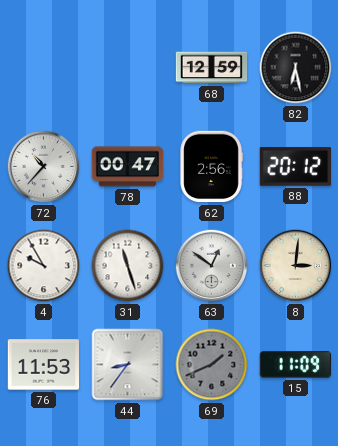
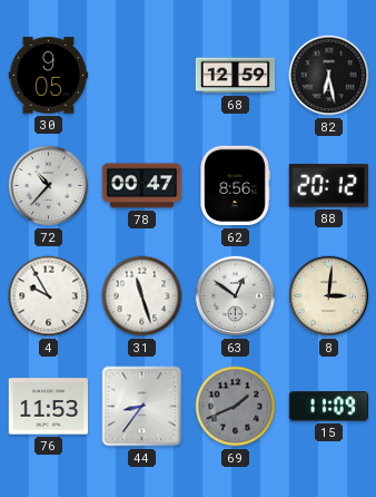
30: none -> 9:05 (49, 76)
62: 2:56 -> 8:56 (235, 186)
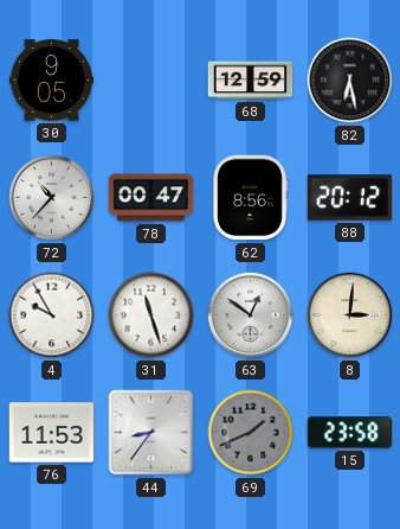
15: 11:09 -> 23:58 (349, 433)
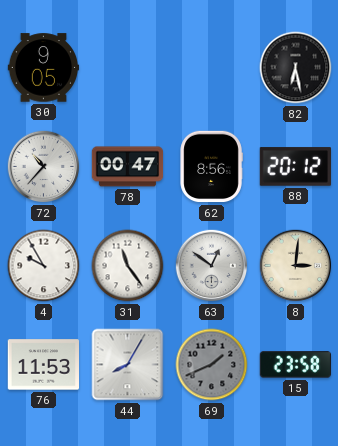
68: 12:59 -> none (251, 81)
31: 11:27 -> 11:24 (128, 266)
44: 8:36 -> 8:05 (128, 365)
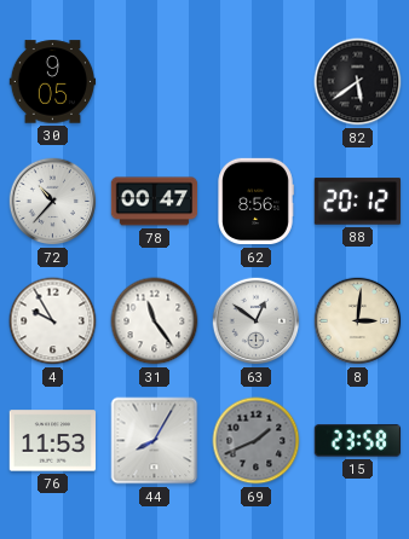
82: 6:28 -> 5:39 (358, 82)
